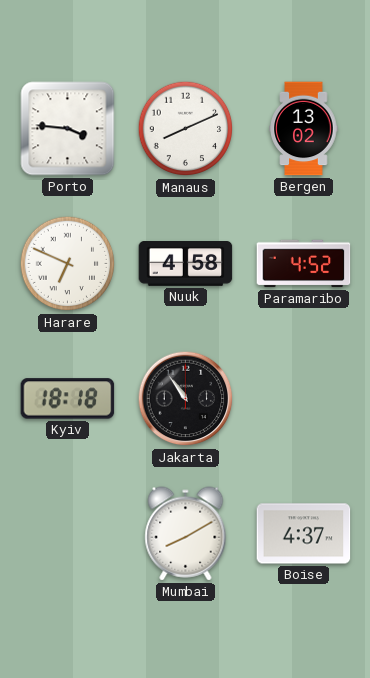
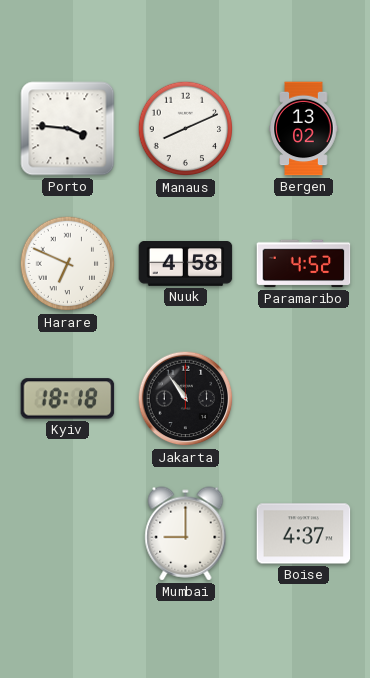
Mumbai: 8:10 -> 9:00 (186, 534)
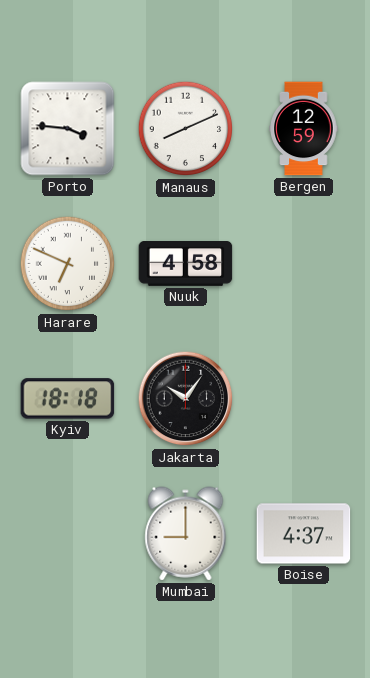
Bergen: 13:02 -> 12:59 (304, 129)
Paramaribo: 4:52 -> none (304, 264)
Jakarta: 10:54 -> 10:06 (186, 399)
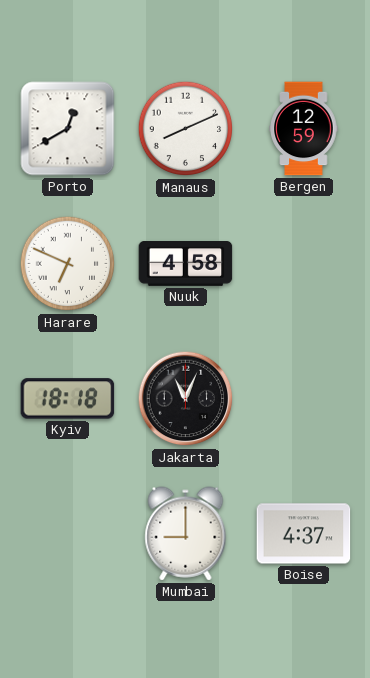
Porto: 3:46 -> 12:40 (68, 129)
Jakarta: 10:06 -> 11:04 (186, 399)
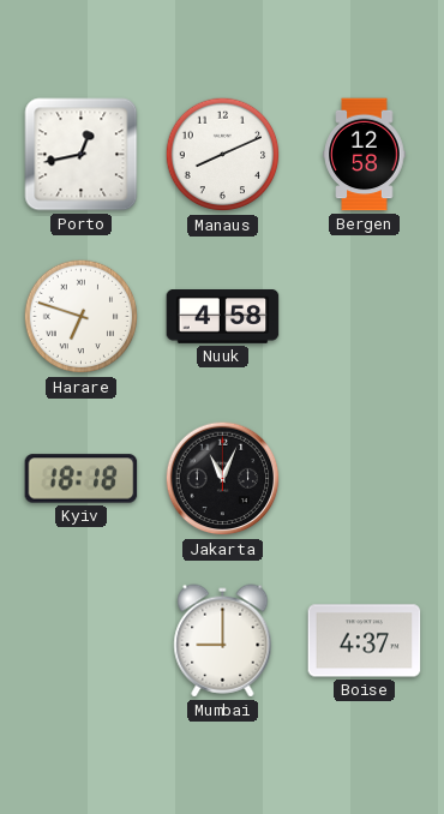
Porto: 12:40 -> 12:43 (82, 155)
Bergen: 12:59 -> 12:58 (365, 155)
Harare: 6:49 -> 6:48 (82, 317)
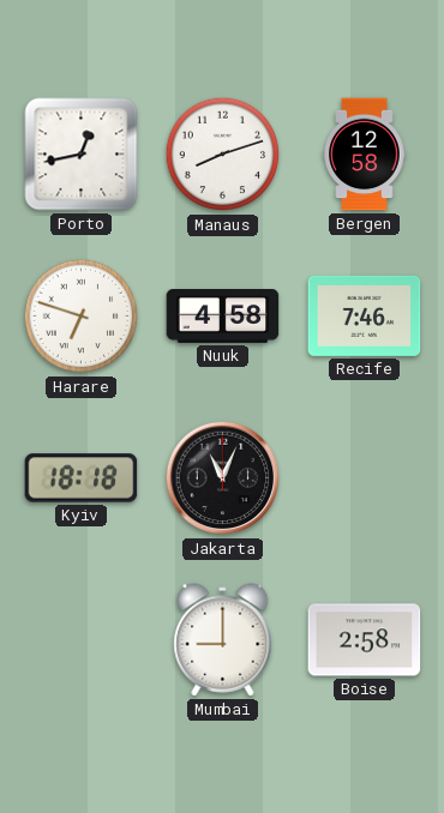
Manaus: 8:11 -> 8:12 (223, 155)
Recife: none -> 7:46 (365, 315)
Boise: 4:37 -> 2:58 (365, 640)
